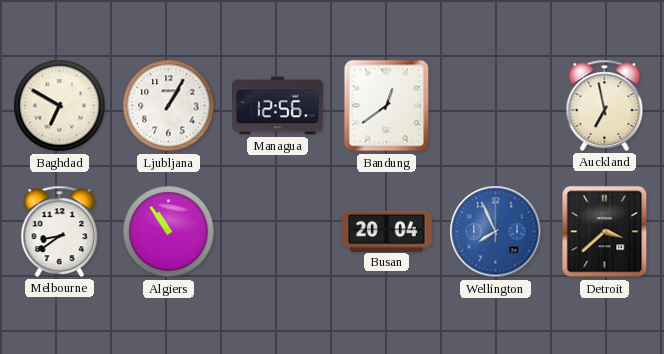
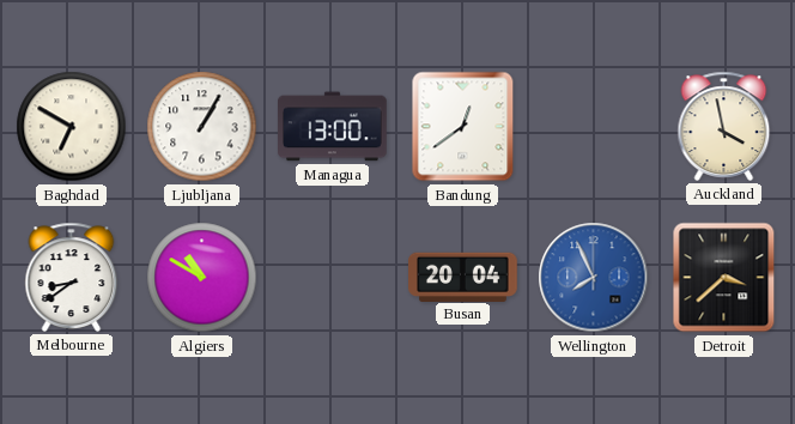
Managua: 12:56 -> 13:00 (333, 127)
Auckland: 6:58 -> 3:58 (724, 126)
Algiers: 10:54 -> 10:50 (202, 278)
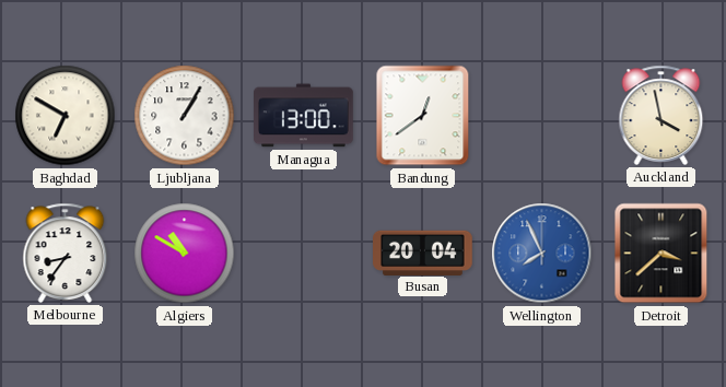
Melbourne: 8:39 -> 8:36 (66, 253)
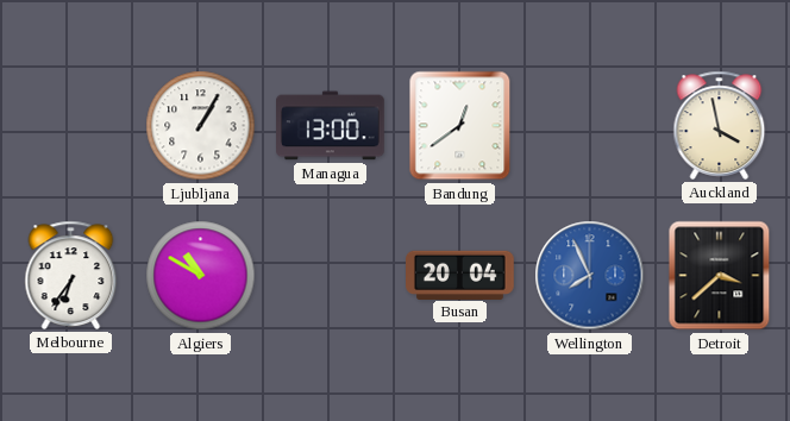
Baghdad: 6:50 -> none (66, 116)
Melbourne: 8:36 -> 6:36 (71, 275)
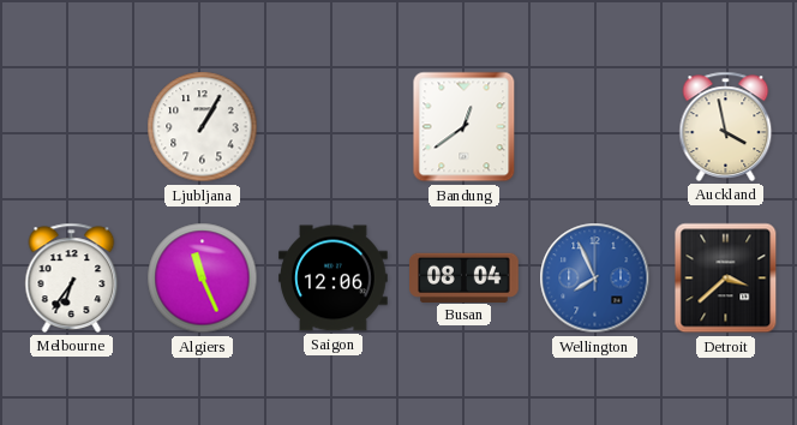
Managua: 13:00 -> none (331, 126)
Algiers: 10:50 -> 11:26 (203, 279)
Saigon: none -> 12:06 (334, 279)
Busan: 20:04 -> 08:04 (465, 277)
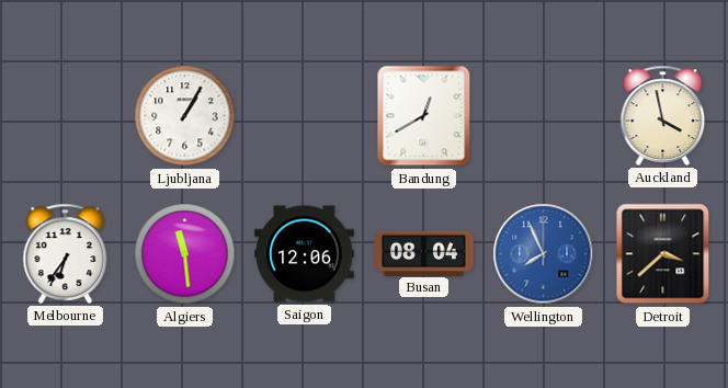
Bandung: 12:39 -> 12:40 (424, 116)
Algiers: 11:26 -> 11:29 (185, 254)
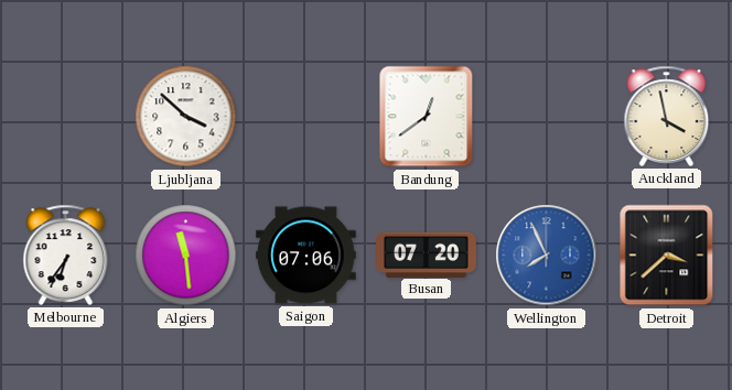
Ljubljana: 1:05 -> 3:52 (186, 117)
Bandung: 12:40 -> 12:39 (427, 117)
Saigon: 12:06 -> 07:06 (306, 256)
Busan: 08:04 -> 07:20 (427, 254)
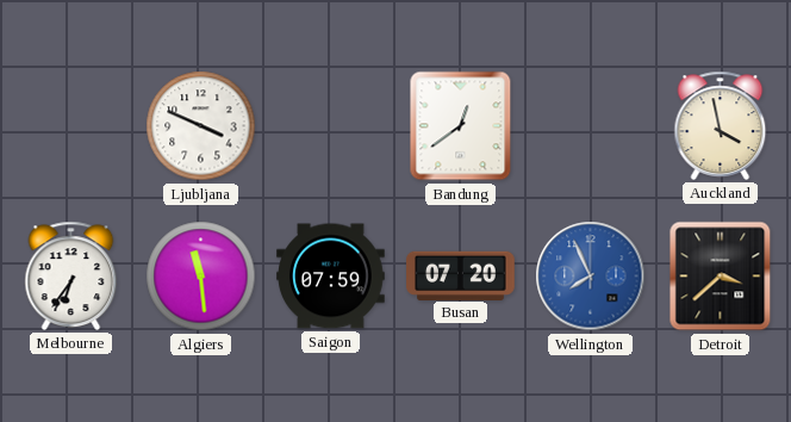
Ljubljana: 3:52 -> 3:49 (201, 126)
Saigon: 07:06 -> 07:59 (331, 277)
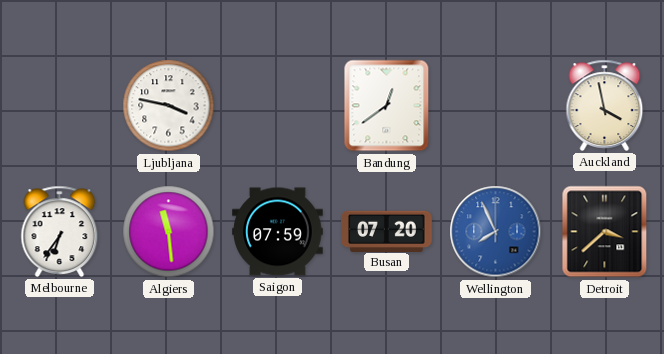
Ljubljana: 3:49 -> 3:47 (169, 106)
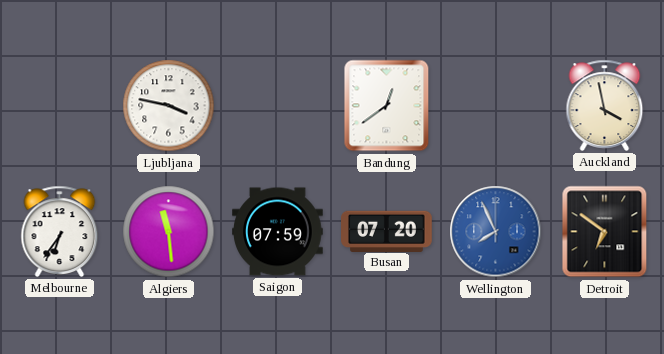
Detroit: 3:38 -> 6:51 (605, 232)
